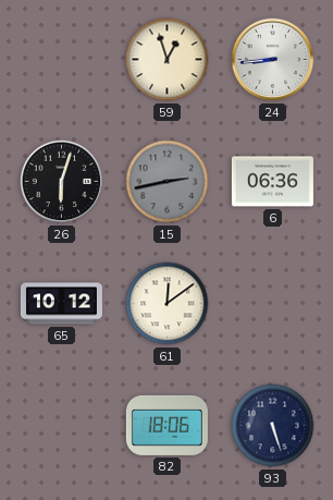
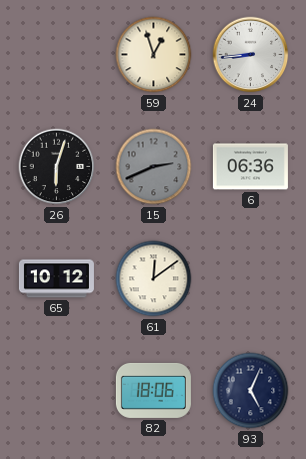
15: 2:43 -> 2:41 (154, 167)
93: 5:27 -> 5:04 (251, 391)
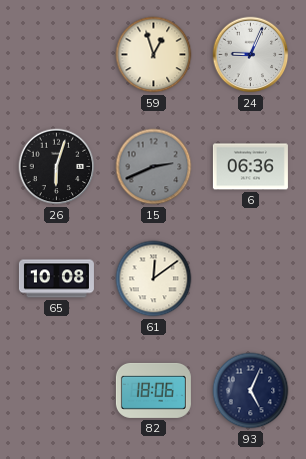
24: 8:44 -> 9:04 (251, 55)
65: 10:12 -> 10:08 (56, 279)
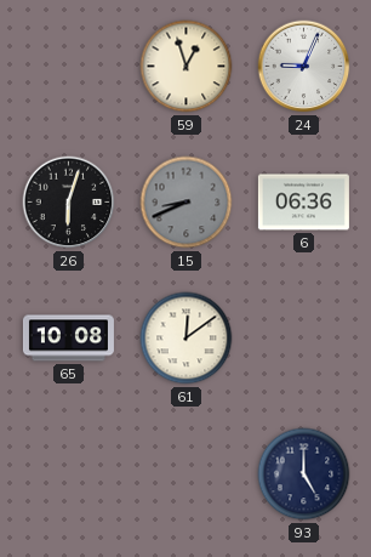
15: 2:41 -> 8:41 (187, 203)
82: 18:06 -> none (153, 390)
93: 5:04 -> 5:00 (304, 474)
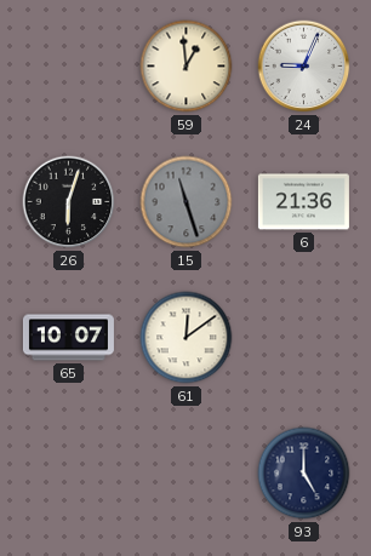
59: 12:57 -> 12:59 (187, 67)
15: 8:41 -> 11:27 (187, 202)
6: 06:36 -> 21:36 (303, 202)
65: 10:08 -> 10:07 (68, 338)
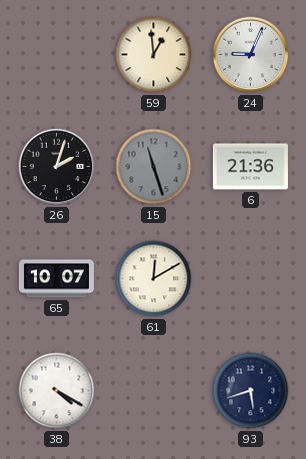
26: 6:03 -> 2:03 (57, 167)
61: 12:09 -> 12:10 (154, 279)
38: none -> 4:20 (57, 391)
93: 5:00 -> 5:42 (251, 391)
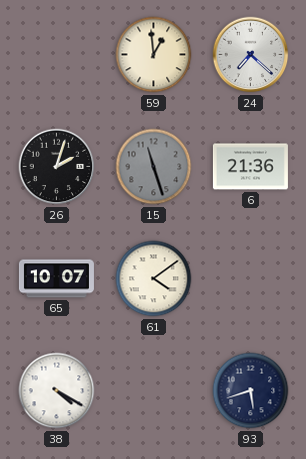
24: 9:04 -> 7:22 (251, 55)
61: 12:10 -> 4:09 (154, 279)
